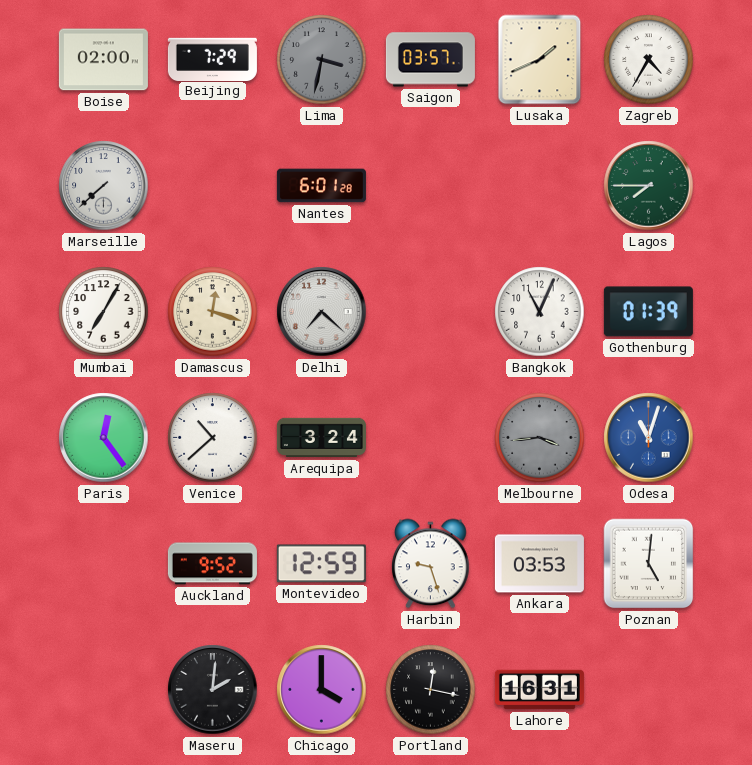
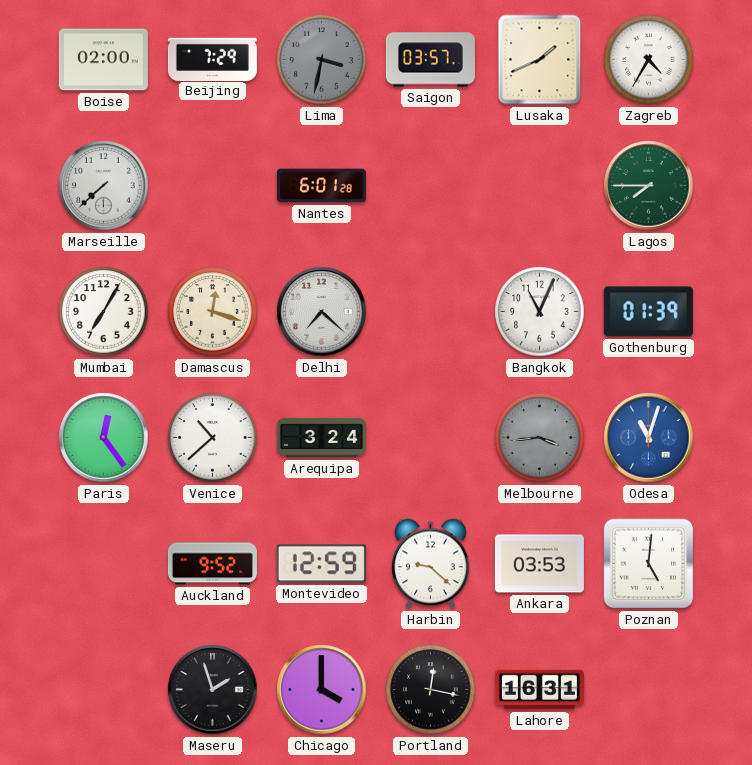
Harbin: 9:27 -> 9:22 (431, 564)
Maseru: 2:01 -> 1:57 (213, 690)
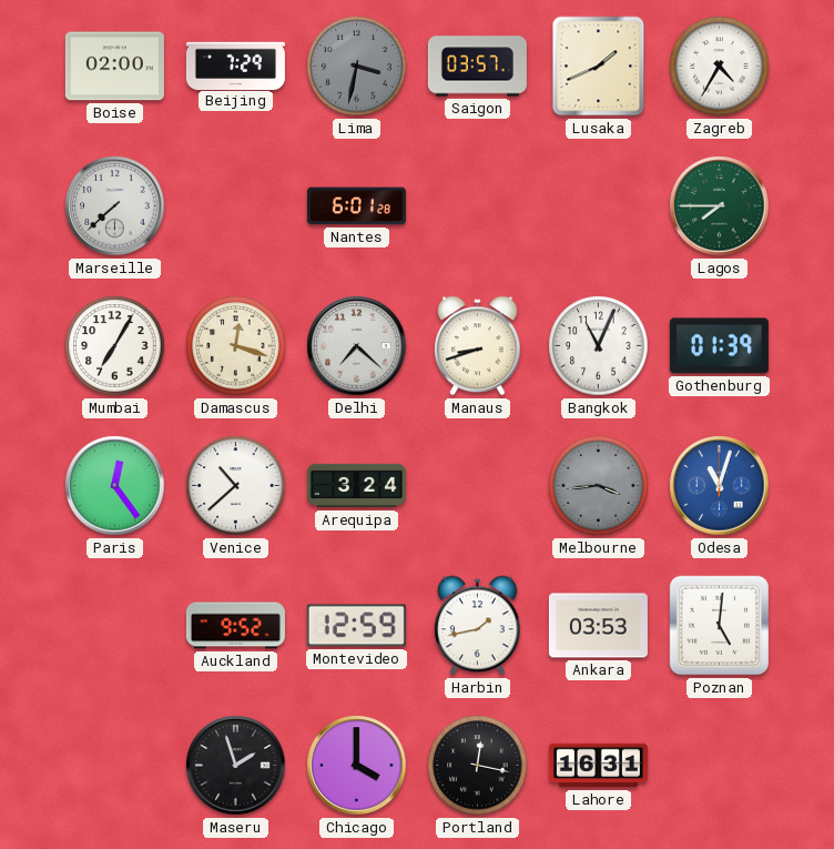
Manaus: none -> 8:42 (478, 346)
Harbin: 9:22 -> 1:43 (478, 626)
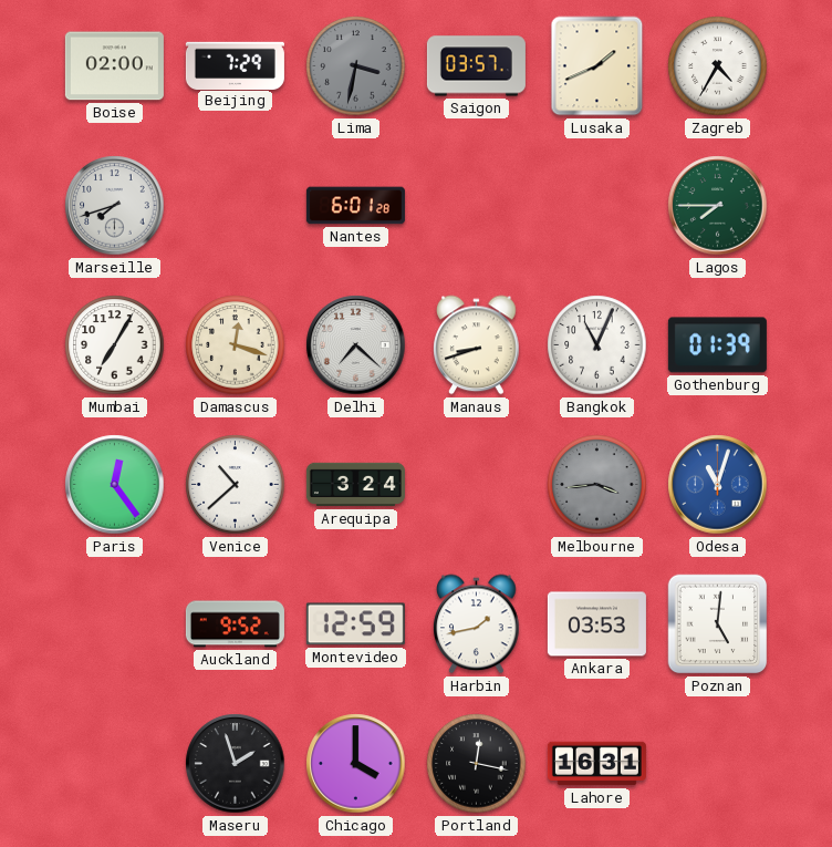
Marseille: 7:38 -> 7:42 (115, 206)
